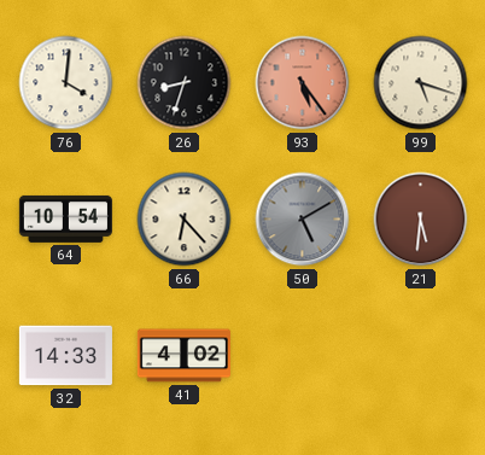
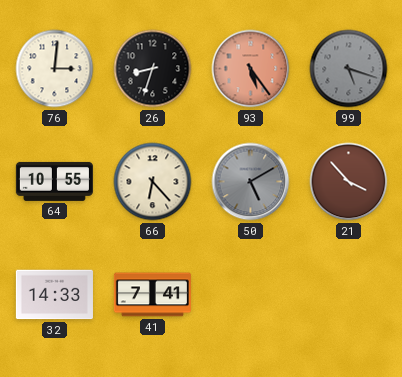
76: 4:01 -> 3:01 (55, 69)
99 dial: cream -> grey (349, 69)
64: 10:54 -> 10:55 (54, 181)
21: 5:31 -> 3:53 (349, 182)
41: 4:02 -> 7:41 (152, 295)
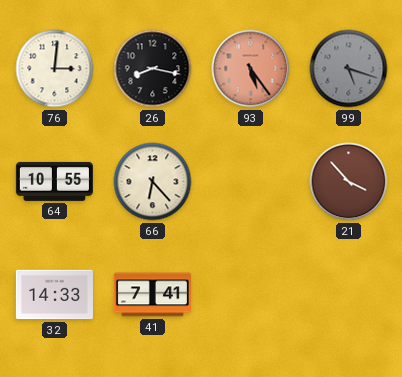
26: 8:33 -> 8:17 (153, 69)
50: 5:10 -> none (251, 182)
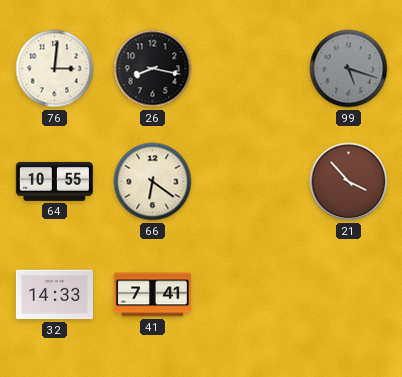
93: 5:24 -> none (251, 69)
66: 6:23 -> 6:21 (153, 182)
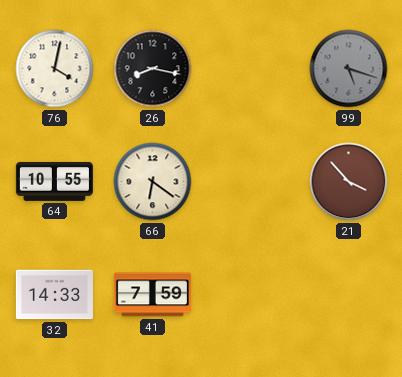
76: 3:01 -> 4:02 (55, 69)
41: 7:41 -> 7:59 (152, 295)
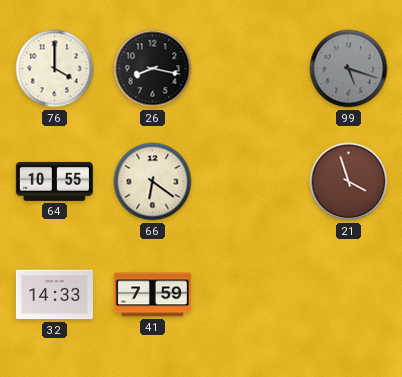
76: 4:02 -> 4:00 (55, 69)
21: 3:53 -> 3:57 (349, 182)
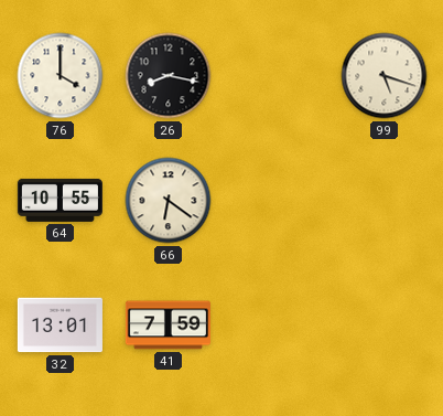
99 dial: grey -> cream (385, 76)
21: 3:57 -> none (349, 182)
32: 14:33 -> 13:01 (60, 326)
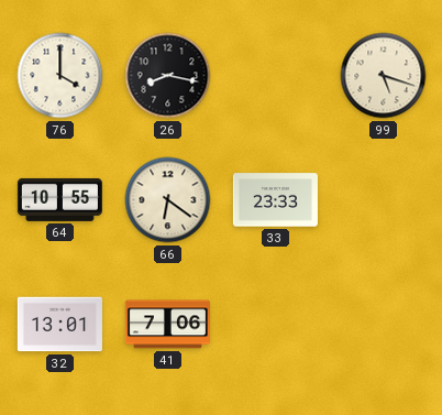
33: none -> 23:33 (275, 200)
41: 7:59 -> 7:06 (167, 325)
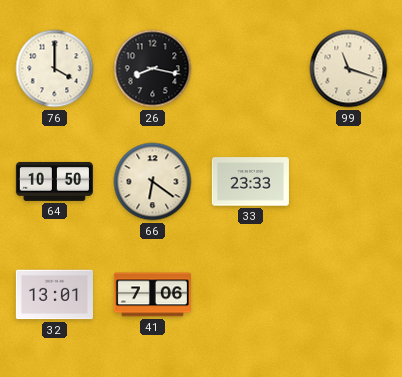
99: 5:18 -> 11:18 (349, 69)
64: 10:55 -> 10:50 (54, 181)
